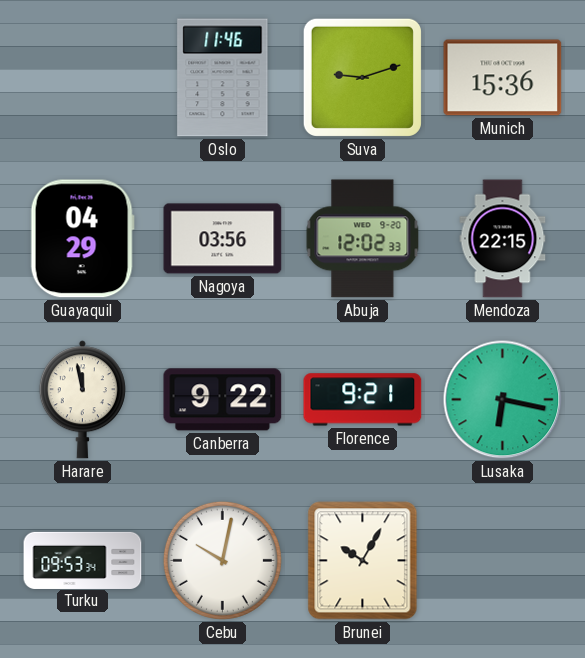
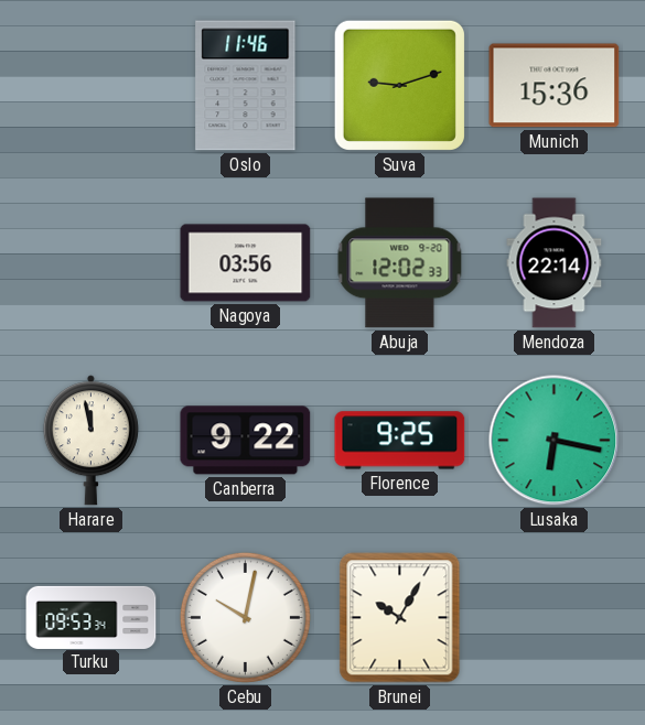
Guayaquil: 04:29 -> none (82, 239)
Mendoza: 22:15 -> 22:14 (555, 263)
Florence: 9:21 -> 9:25 (400, 441)
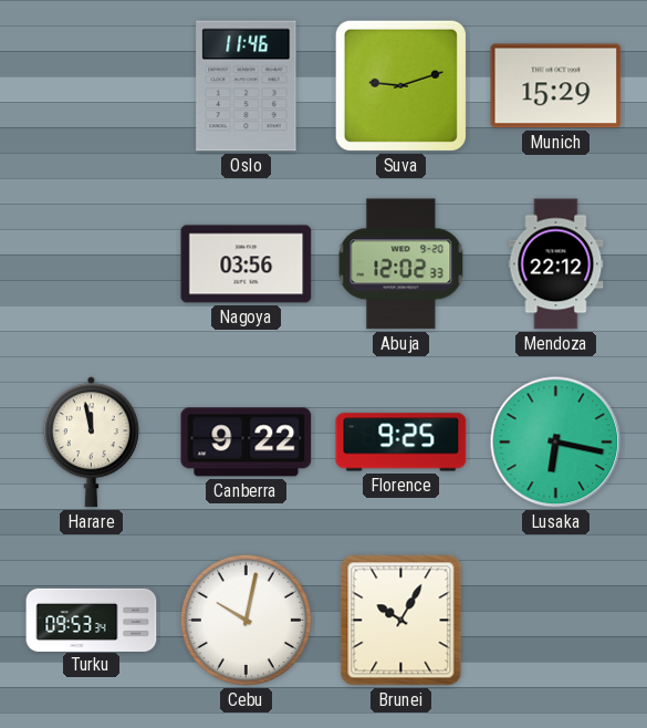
Munich: 15:36 -> 15:29 (556, 86)
Mendoza: 22:14 -> 22:12 (556, 264)
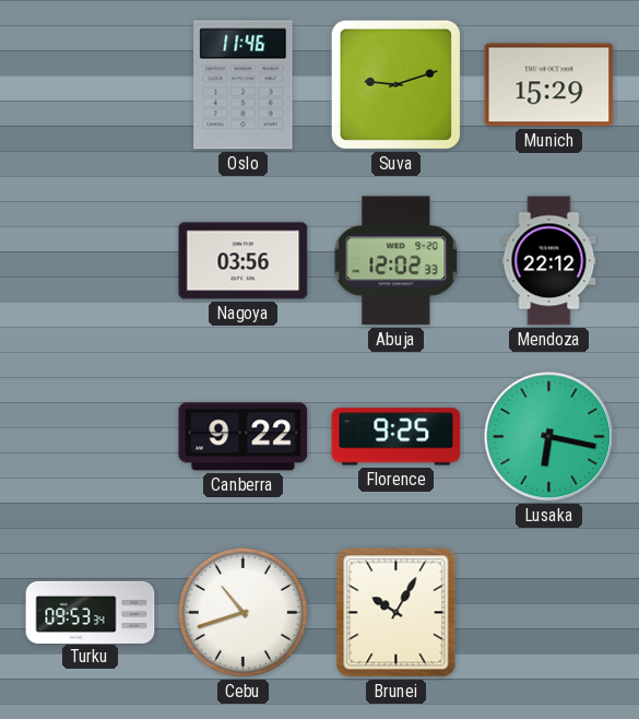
Harare: 11:58 -> none (91, 443)
Cebu: 10:02 -> 10:42 (242, 612)
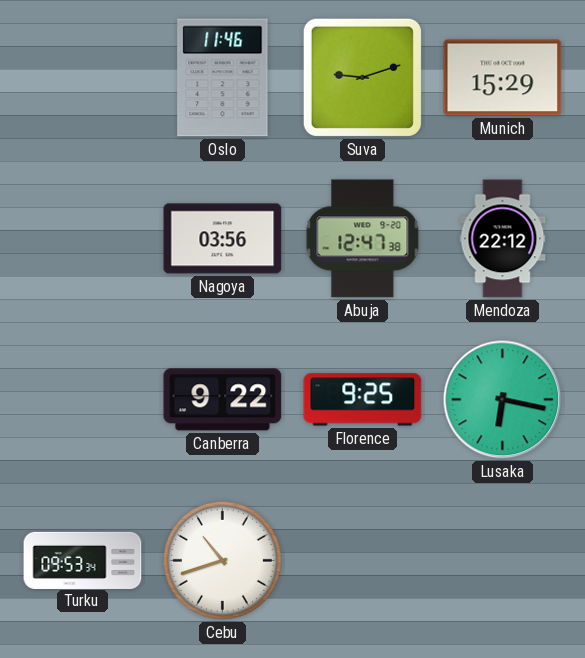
Abuja: 12:02 -> 12:47 (363, 239)
Brunei: 10:05 -> none (397, 613)
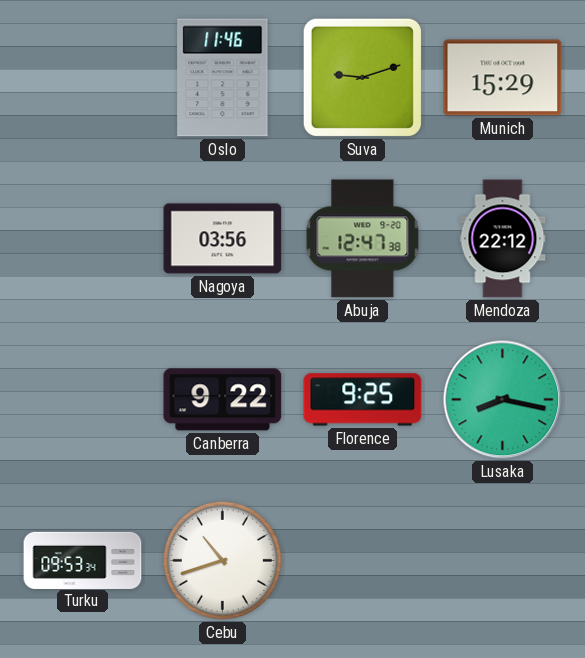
Lusaka: 6:17 -> 8:17 (503, 400)
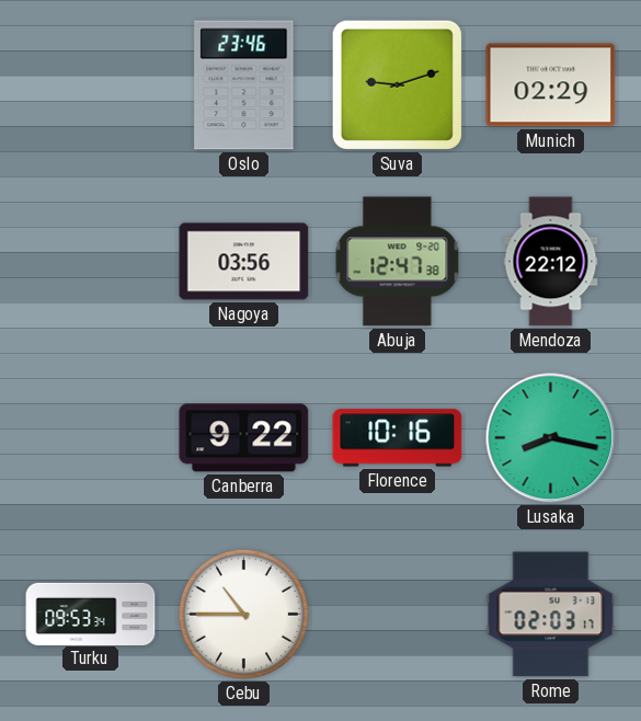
Oslo: 11:46 -> 23:46 (244, 85)
Munich: 15:29 -> 02:29 (551, 85)
Florence: 9:25 -> 10:16 (398, 438)
Cebu: 10:42 -> 10:45 (243, 614)
Rome: none -> 02:03 (551, 615)
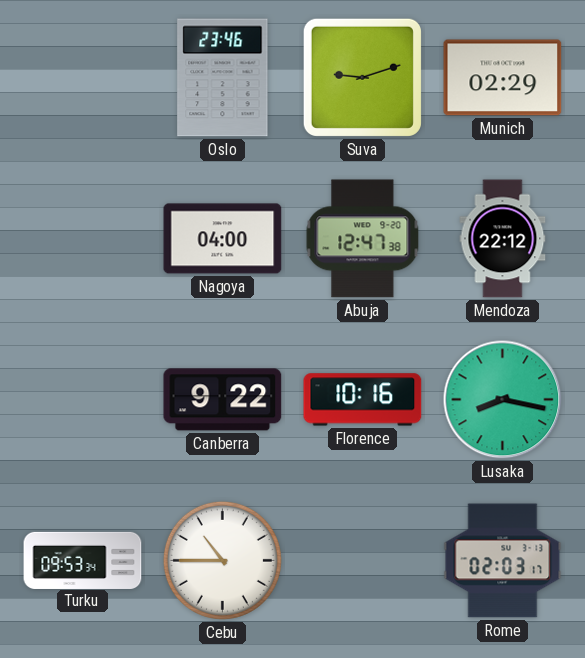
Nagoya: 03:56 -> 04:00 (223, 239)
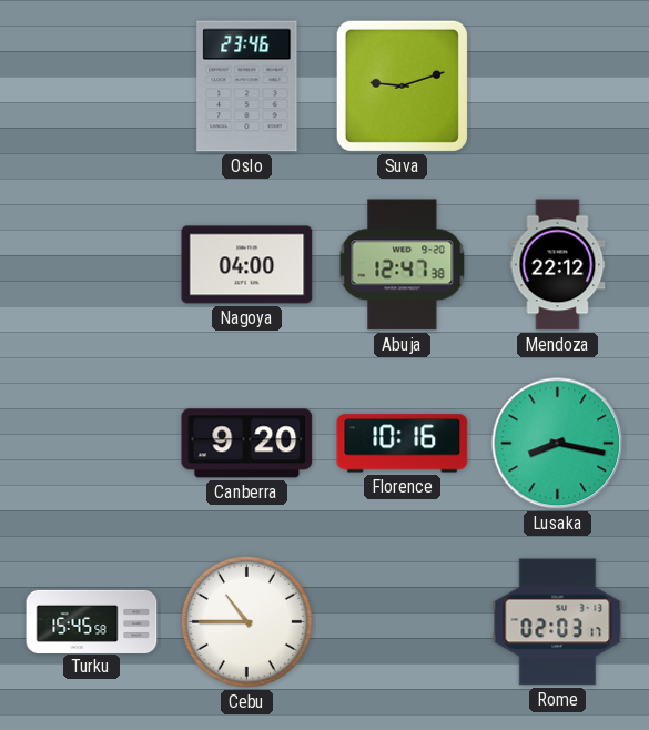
Munich: 02:29 -> none (503, 78)
Canberra: 9:22 -> 9:20 (247, 444)
Turku: 09:53 -> 15:45 (92, 621)
